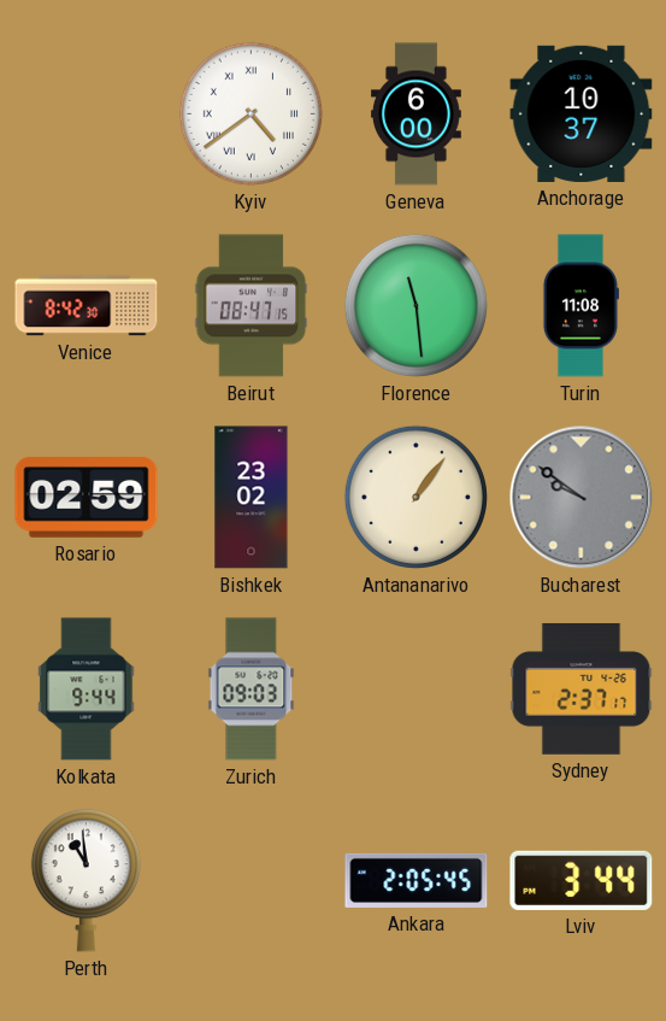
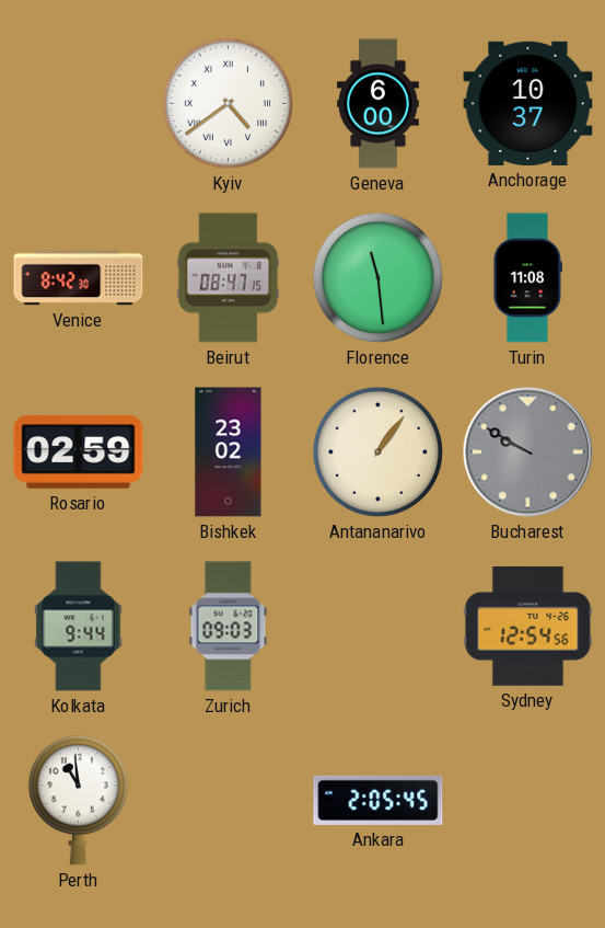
Bucharest: 9:51 -> 9:50 (528, 452)
Sydney: 2:37 -> 12:54 (528, 627)
Lviv: 3:44 -> none (582, 880)
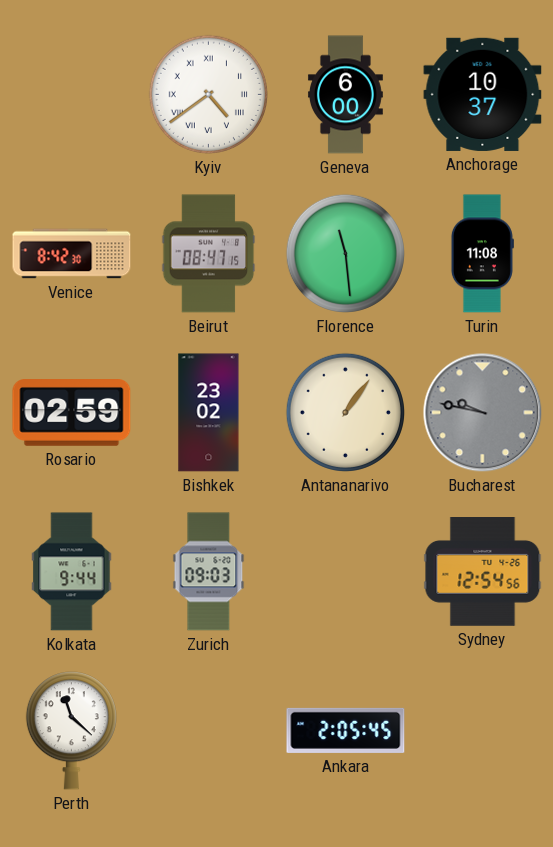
Bucharest: 9:50 -> 9:47 (483, 413)
Perth: 10:59 -> 11:22 (71, 731)
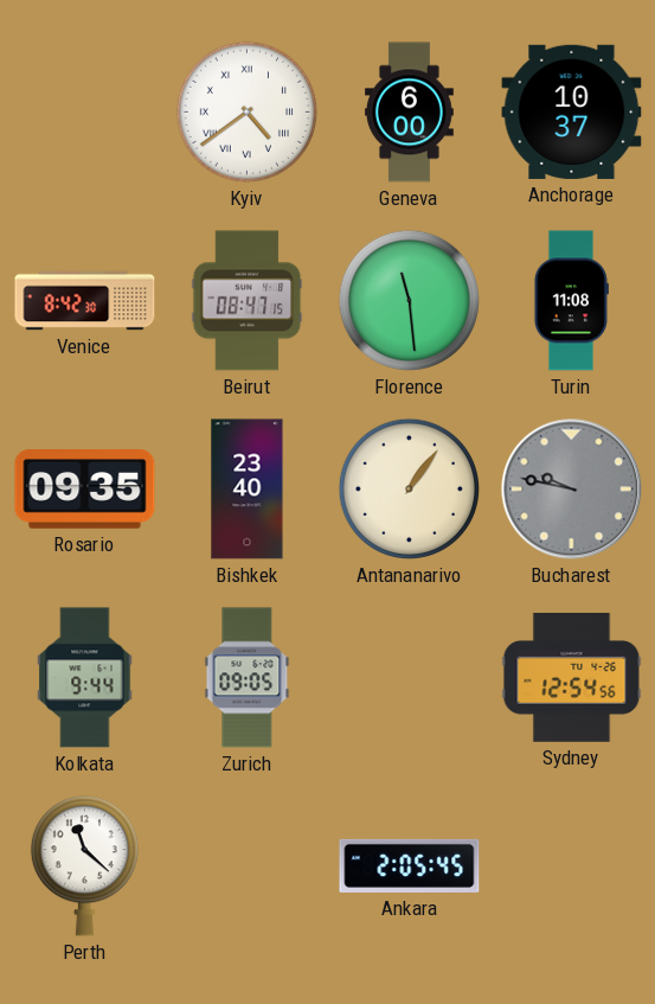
Rosario: 02:59 -> 09:35 (85, 490)
Bishkek: 23:02 -> 23:40 (248, 490)
Zurich: 09:03 -> 09:05 (248, 678)
